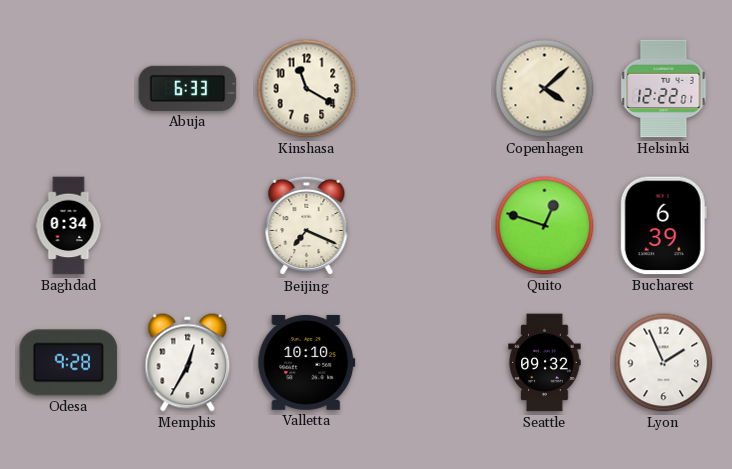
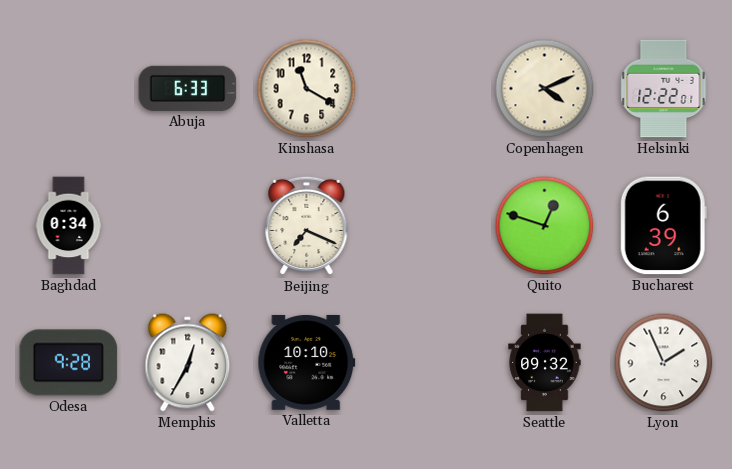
Copenhagen: 4:08 -> 4:11 (545, 89)
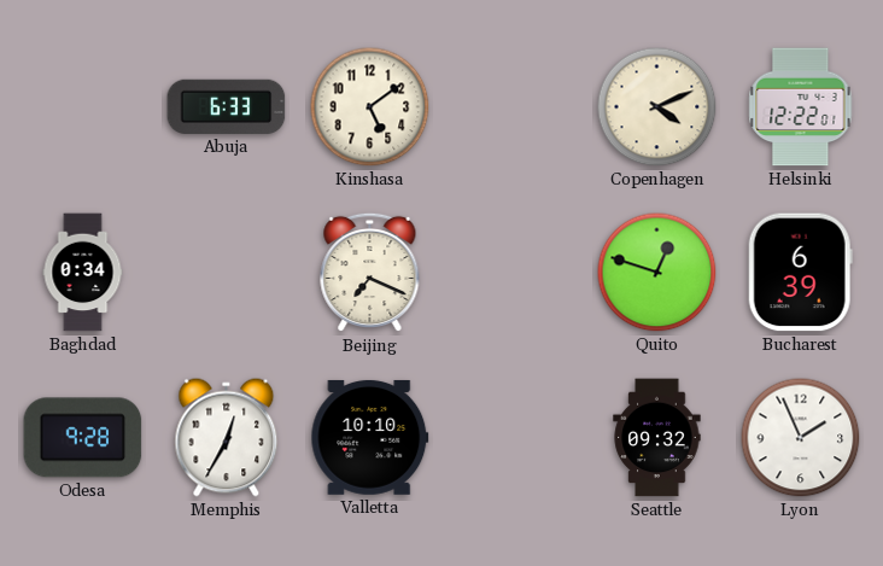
Kinshasa: 11:20 -> 5:09 (370, 107)
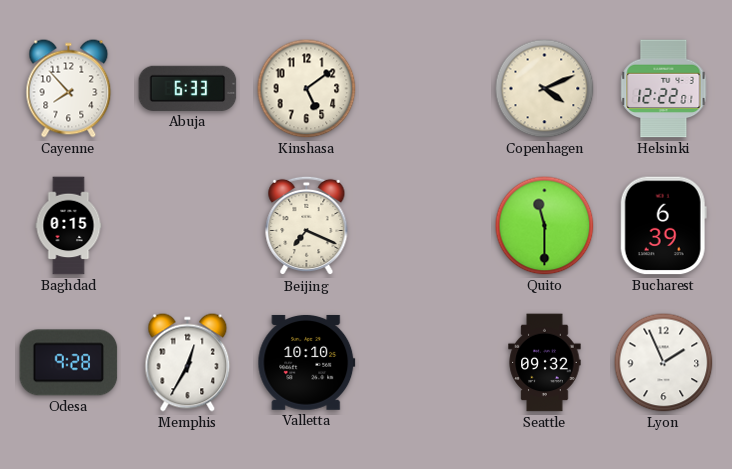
Cayenne: none -> 7:53 (69, 89)
Baghdad: 0:34 -> 0:15 (69, 226)
Quito: 12:48 -> 11:30 (545, 226)
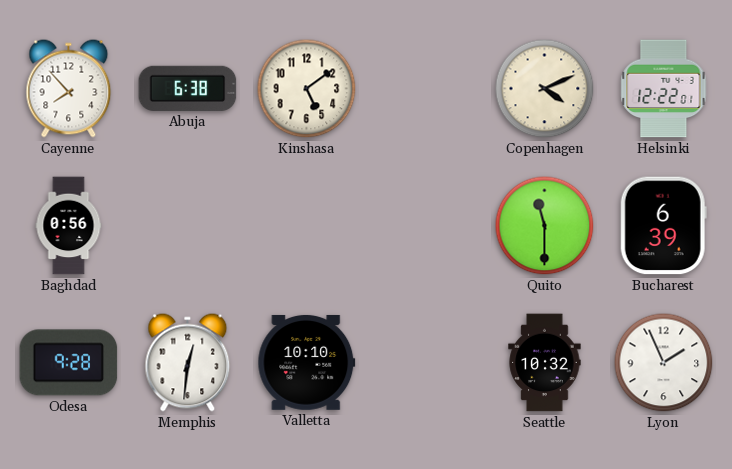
Abuja: 6:33 -> 6:38 (188, 88)
Baghdad: 0:15 -> 0:56 (69, 226)
Beijing: 7:19 -> none (307, 226)
Memphis: 12:35 -> 12:31 (188, 363)
Seattle: 09:32 -> 10:32 (545, 363)
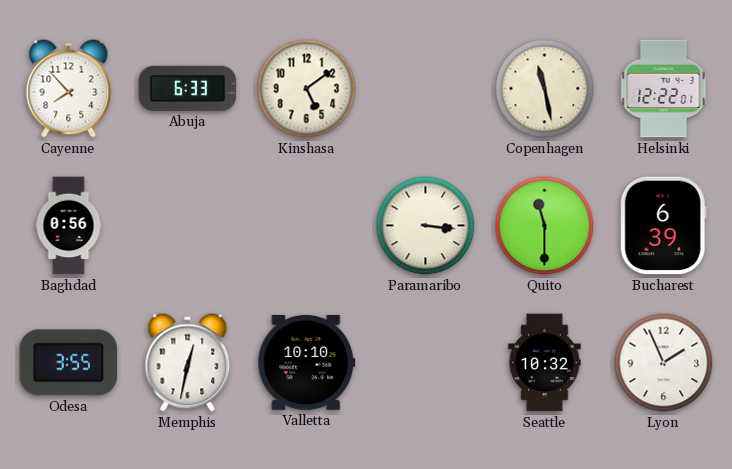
Abuja: 6:38 -> 6:33 (188, 88)
Copenhagen: 4:11 -> 11:28 (545, 89)
Paramaribo: none -> 3:16 (426, 226)
Odesa: 9:28 -> 3:55 (69, 363)
Memphis: 12:31 -> 12:32 (188, 363)
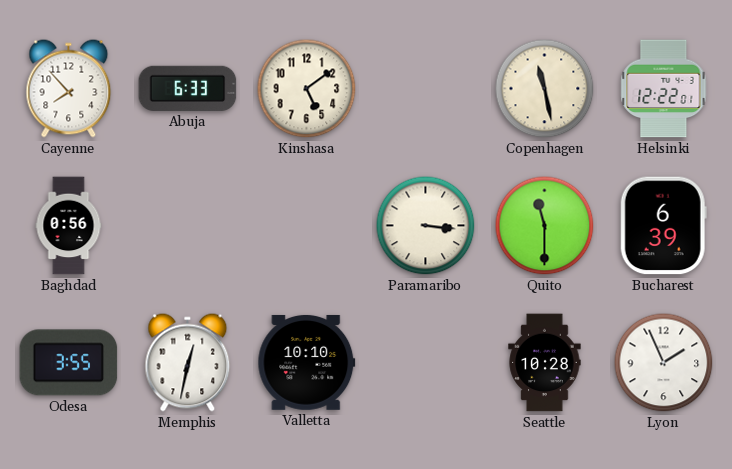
Seattle: 10:32 -> 10:28 (545, 363)
